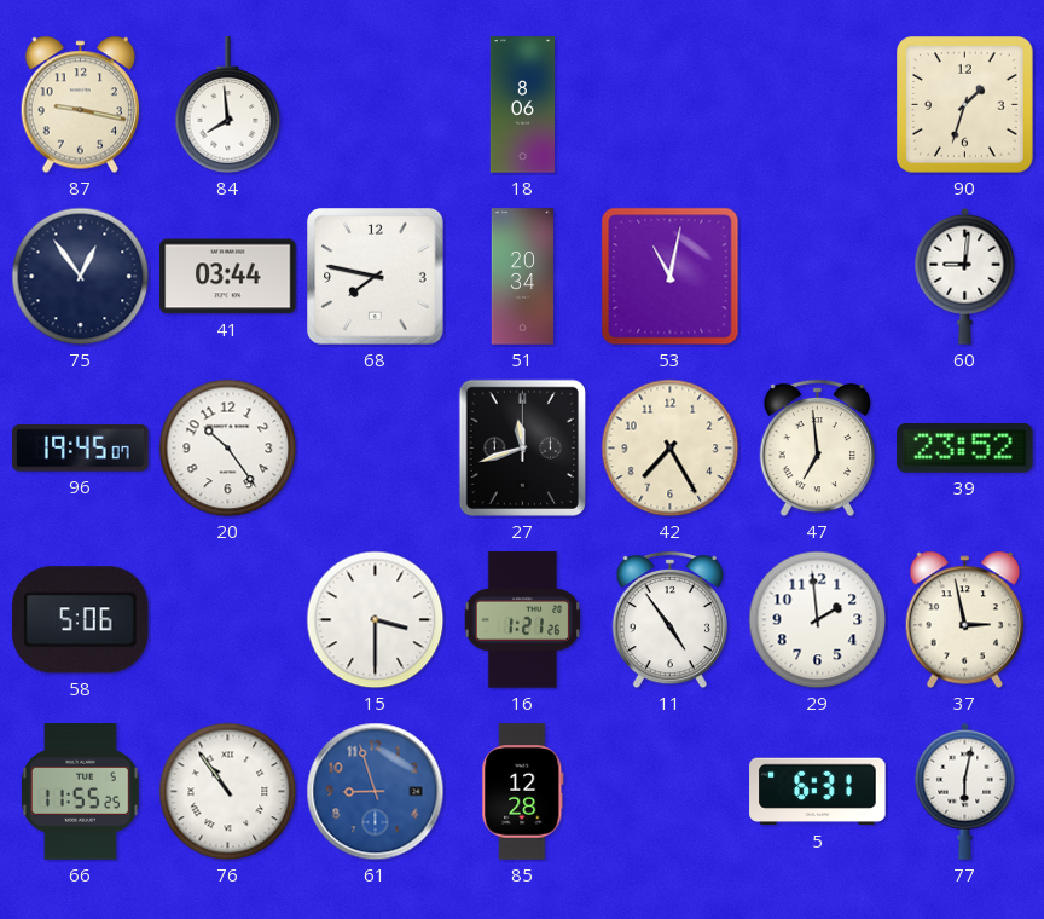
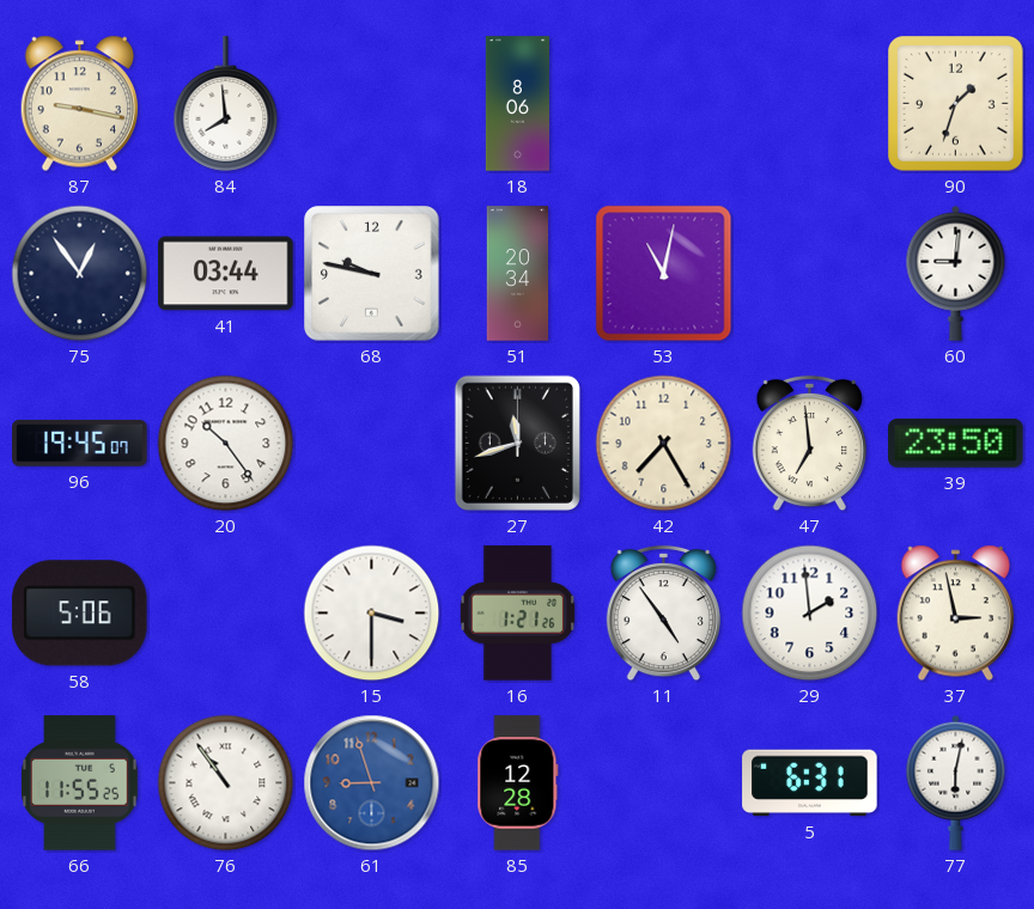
68: 7:47 -> 9:47 (372, 274)
39: 23:52 -> 23:50 (956, 443)
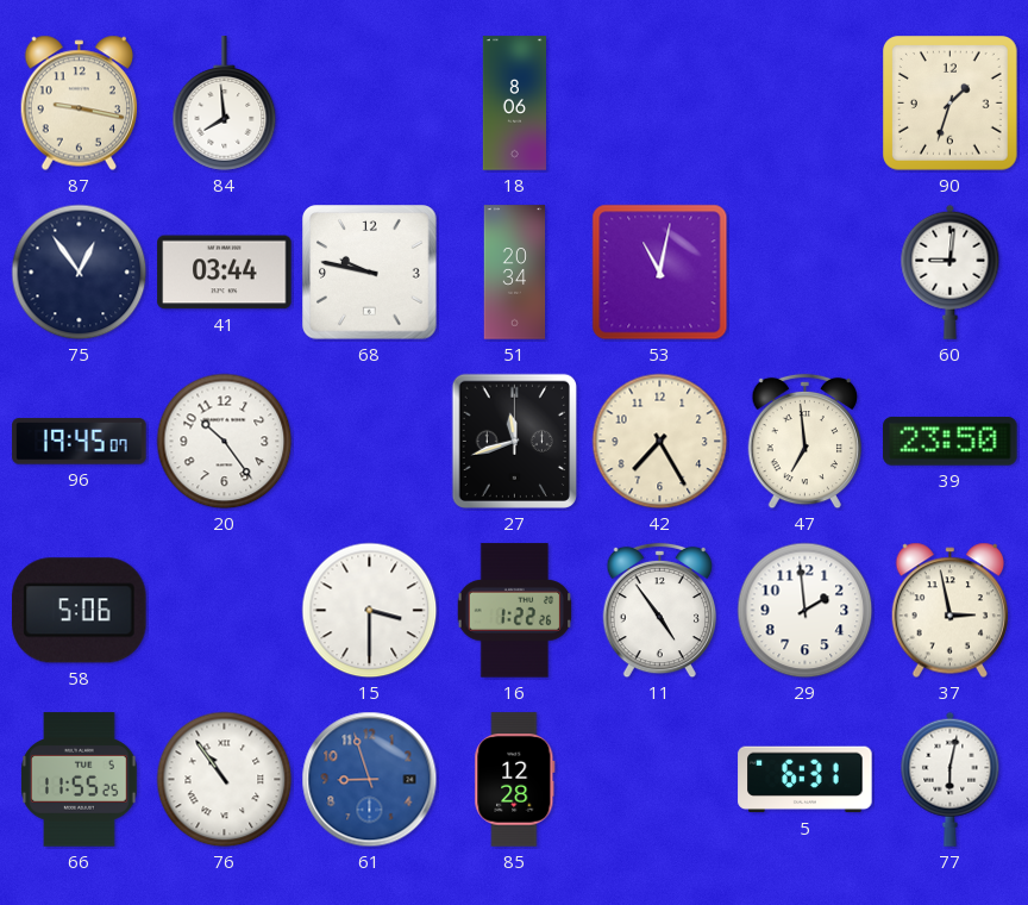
16: 1:21 -> 1:22 (515, 611)
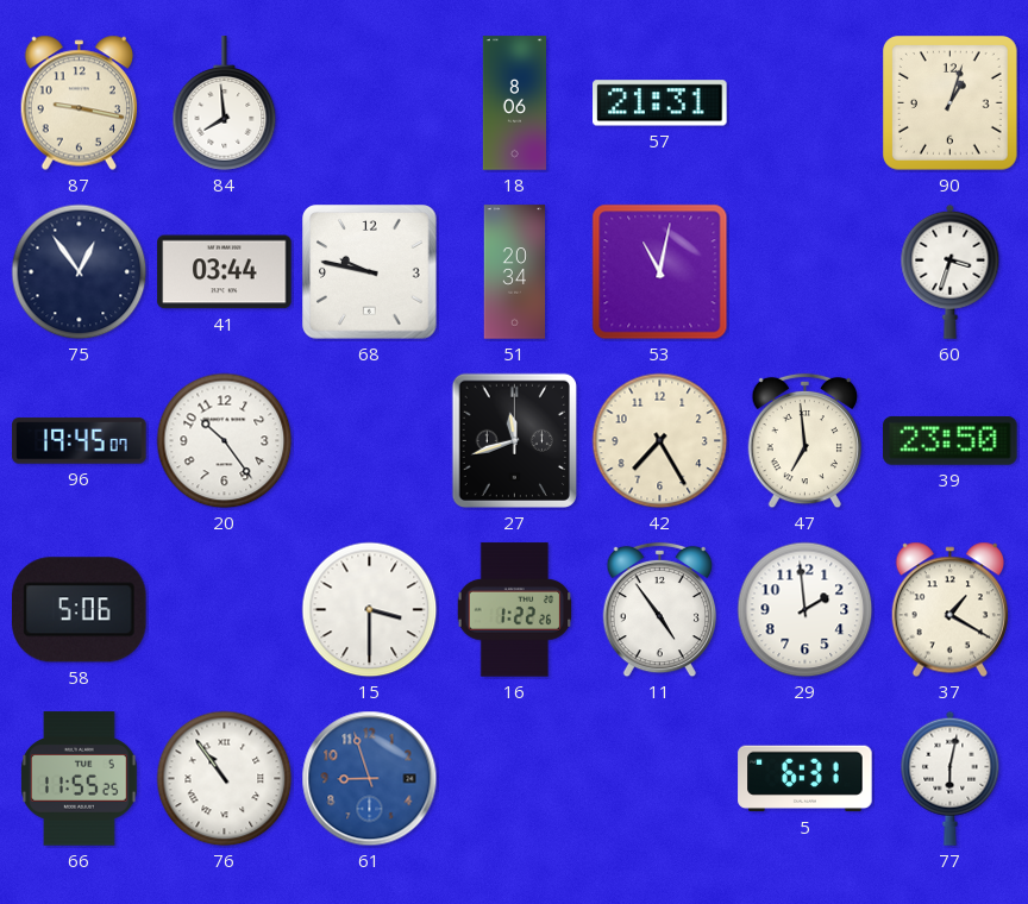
57: none -> 21:31 (660, 103)
90: 1:33 -> 1:03 (951, 103)
60: 9:01 -> 3:33 (951, 271)
37: 2:58 -> 1:20 (949, 610)
85: 12:28 -> none (515, 780)
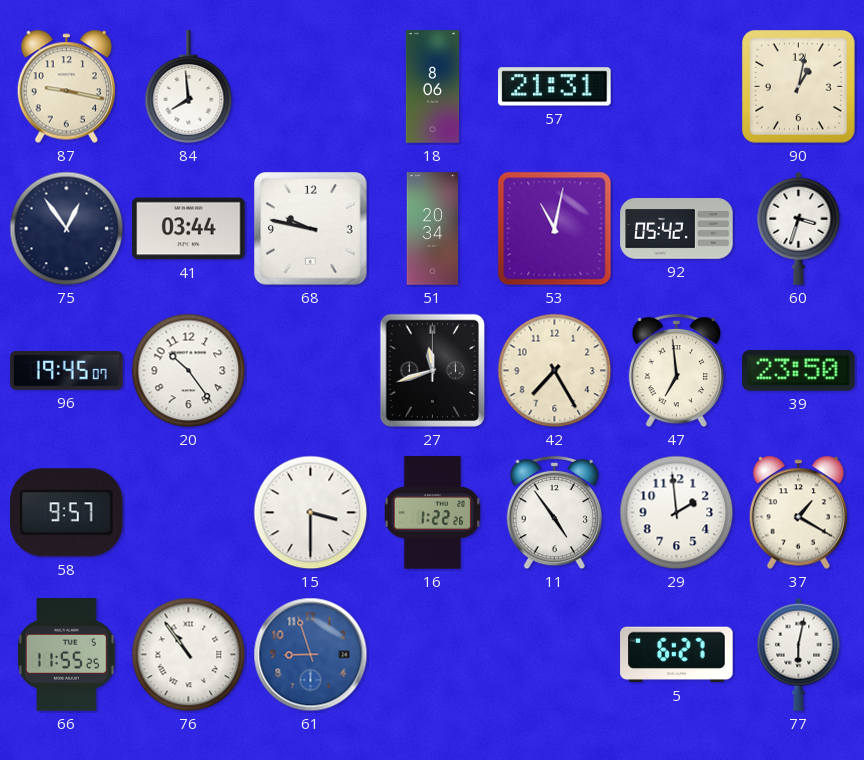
90: 1:03 -> 1:02 (799, 87)
92: none -> 05:42 (677, 229)
58: 5:06 -> 9:57 (67, 513)
5: 6:31 -> 6:27 (677, 655)
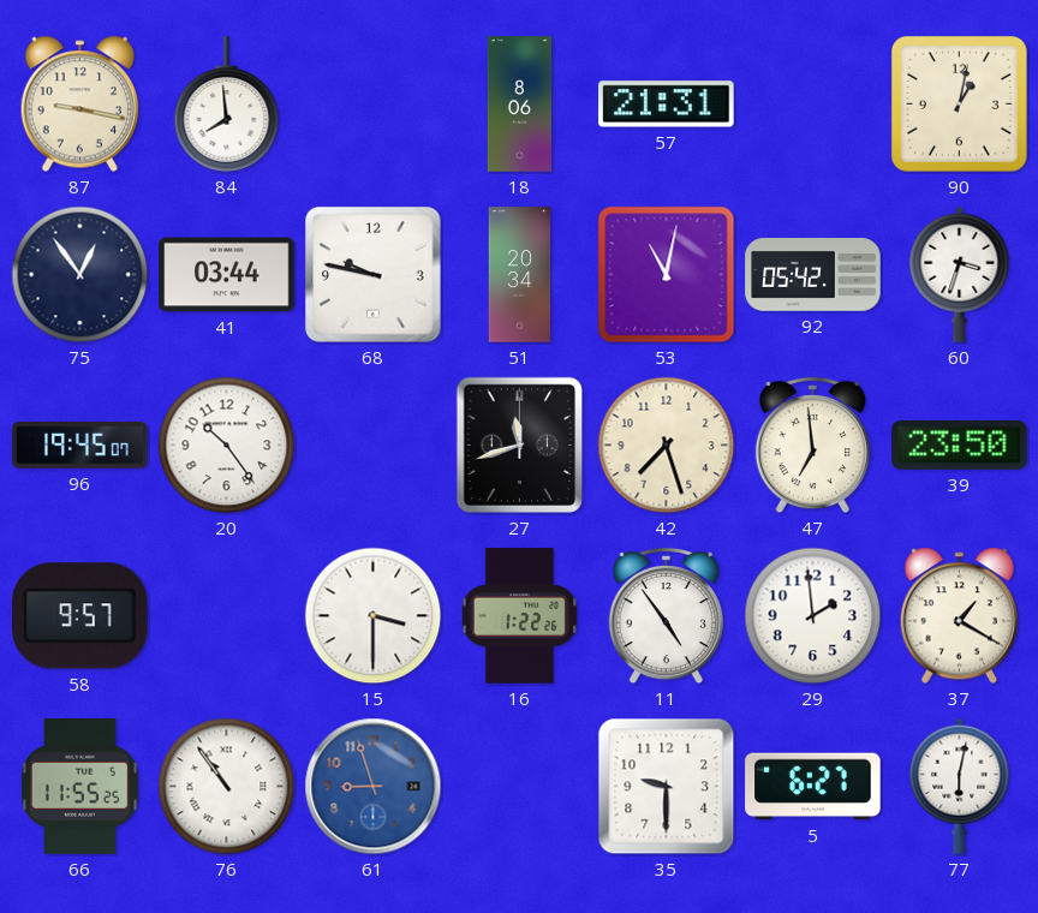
42: 7:25 -> 7:27 (667, 446)
35: none -> 9:30 (667, 787)
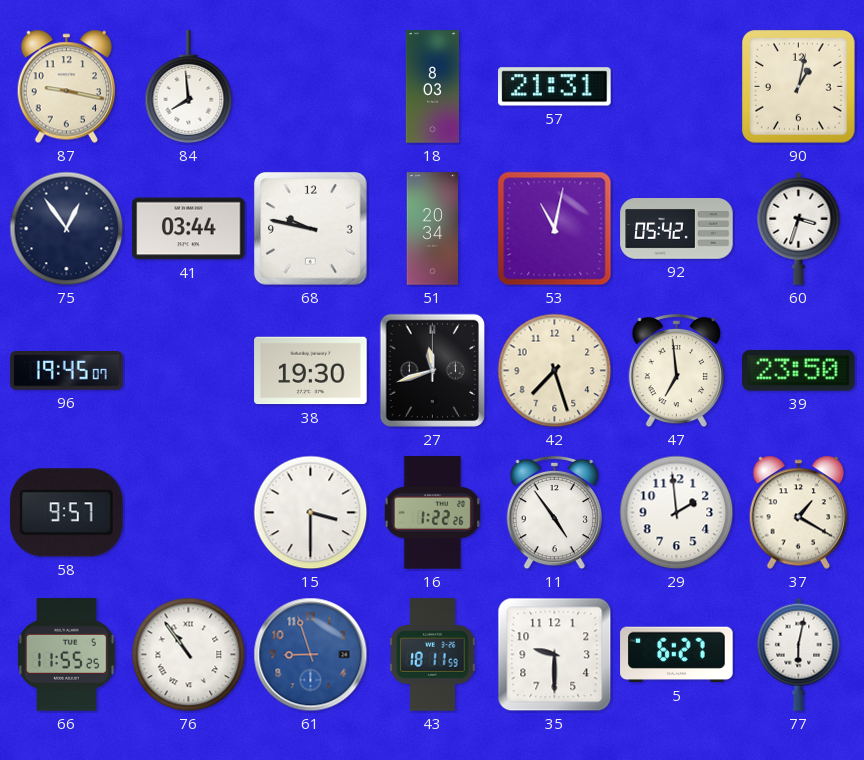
18: 8:06 -> 8:03 (432, 87)
20: 10:24 -> none (227, 446)
38: none -> 19:30 (311, 371)
43: none -> 18:11 (433, 655)
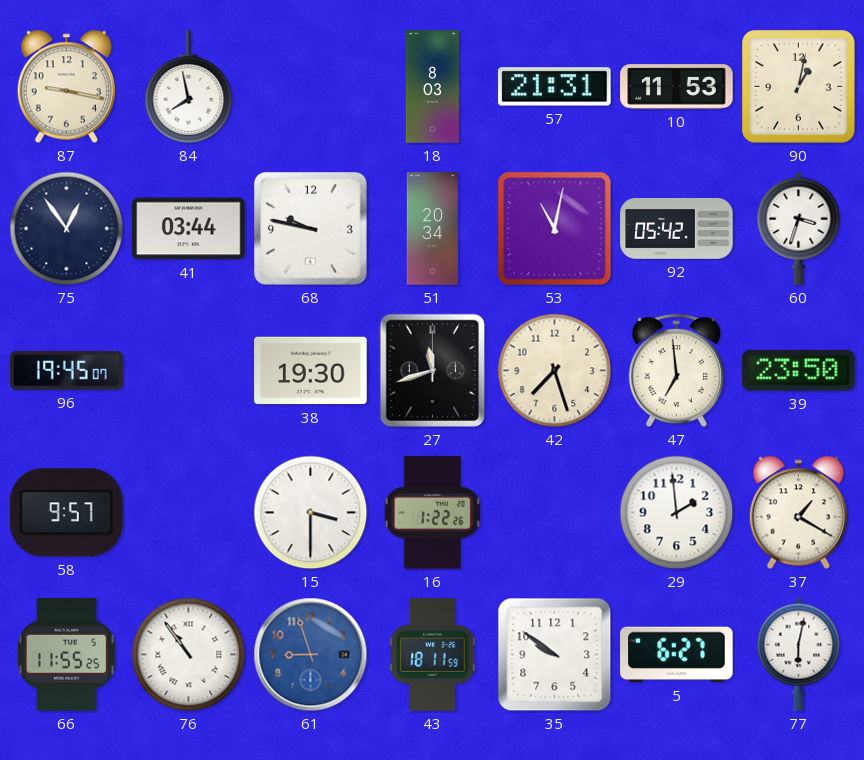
84: 7:59 -> 7:58 (189, 87)
10: none -> 11:53 (677, 87)
11: 4:54 -> none (554, 513)
35: 9:30 -> 9:51 (555, 655)
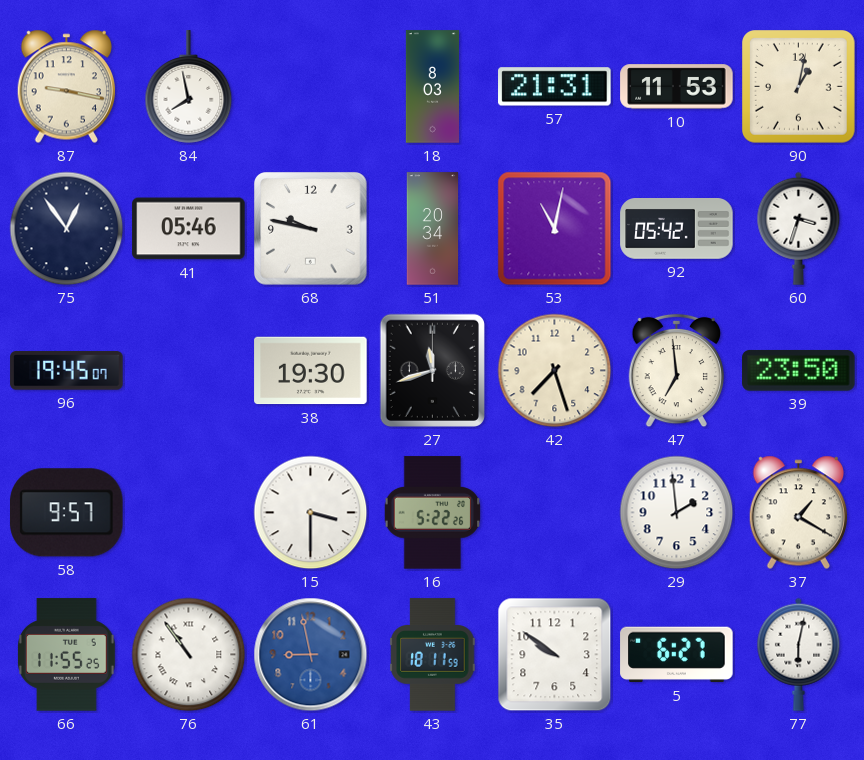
41: 03:44 -> 05:46 (189, 229)
16: 1:22 -> 5:22 (433, 513)
61: 8:57 -> 8:58 (311, 655)
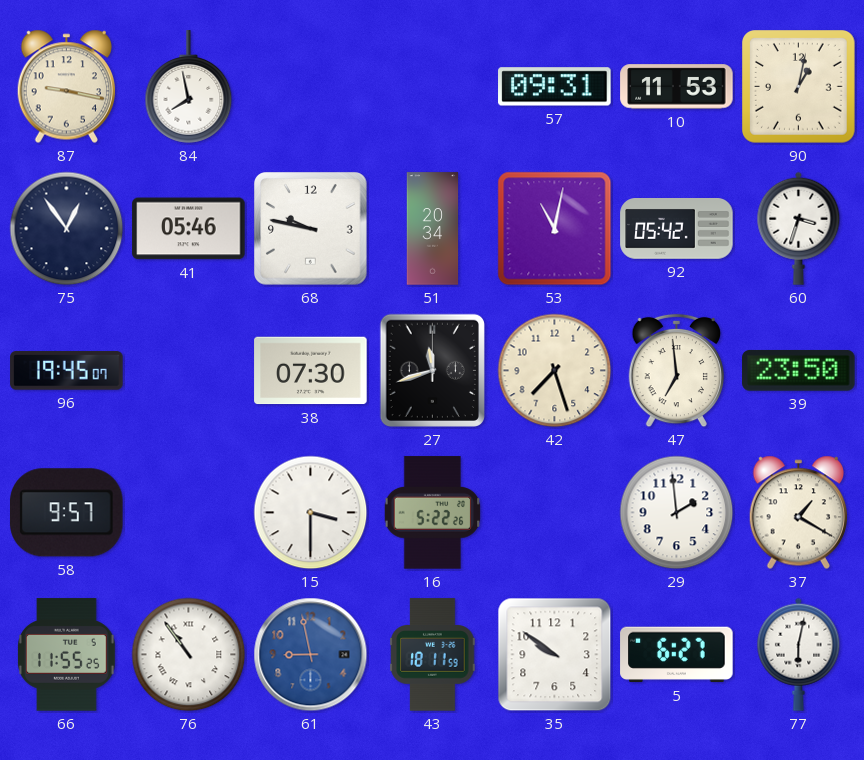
18: 8:03 -> none (432, 87)
57: 21:31 -> 09:31 (555, 87)
38: 19:30 -> 07:30 (311, 371)
